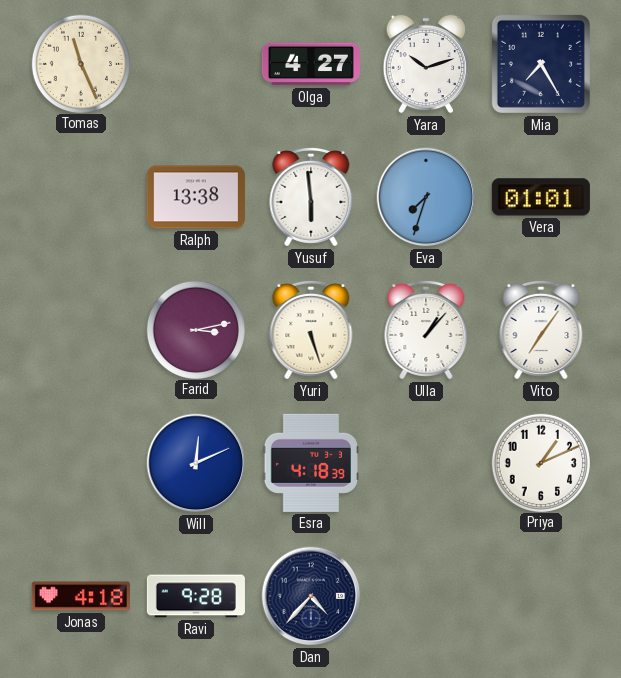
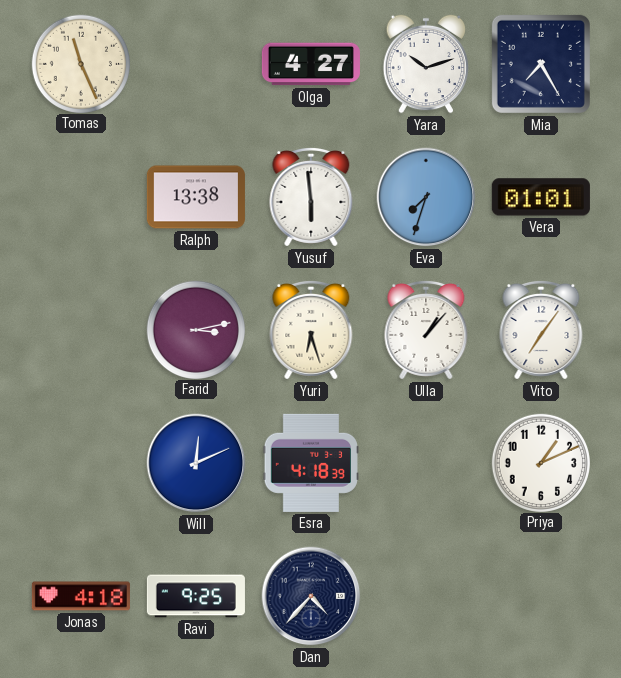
Yuri: 5:27 -> 6:27 (311, 330)
Ravi: 9:28 -> 9:25 (196, 596)
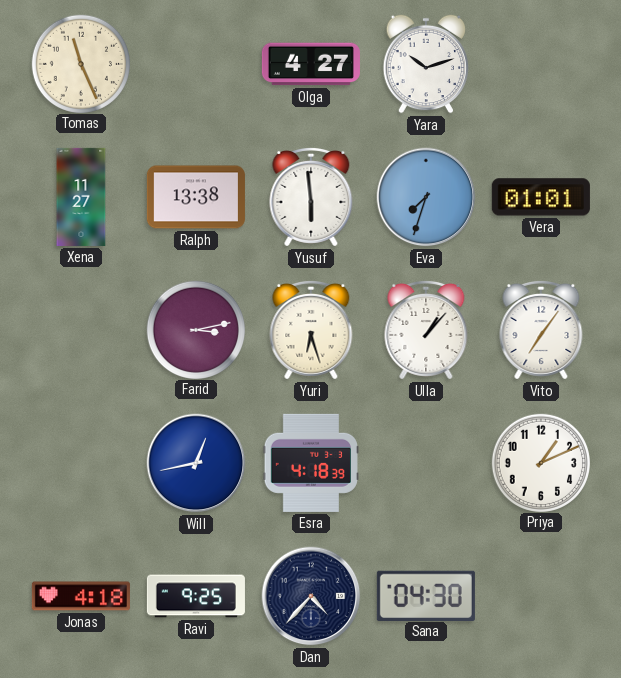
Mia: 7:25 -> none (541, 64)
Xena: none -> 11:27 (81, 197)
Will: 12:11 -> 12:43 (196, 463)
Sana: none -> 04:30 (426, 595)
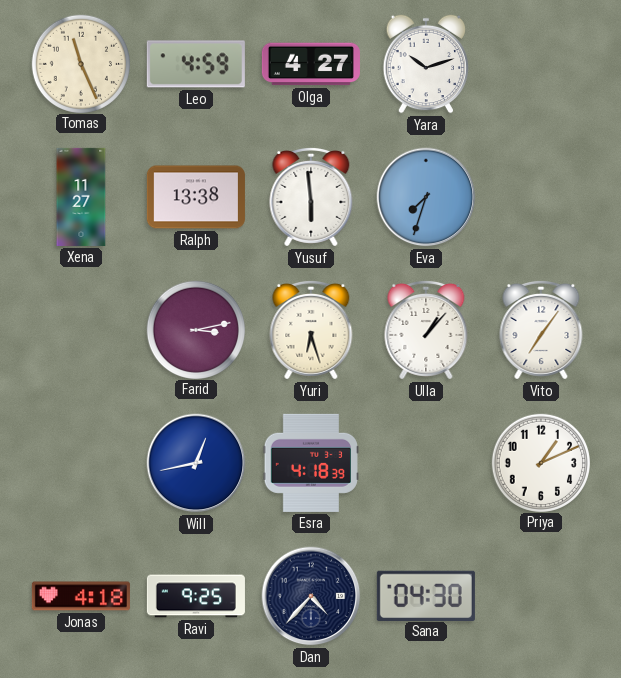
Leo: none -> 4:59 (196, 64)
Vera: 01:01 -> none (541, 197)
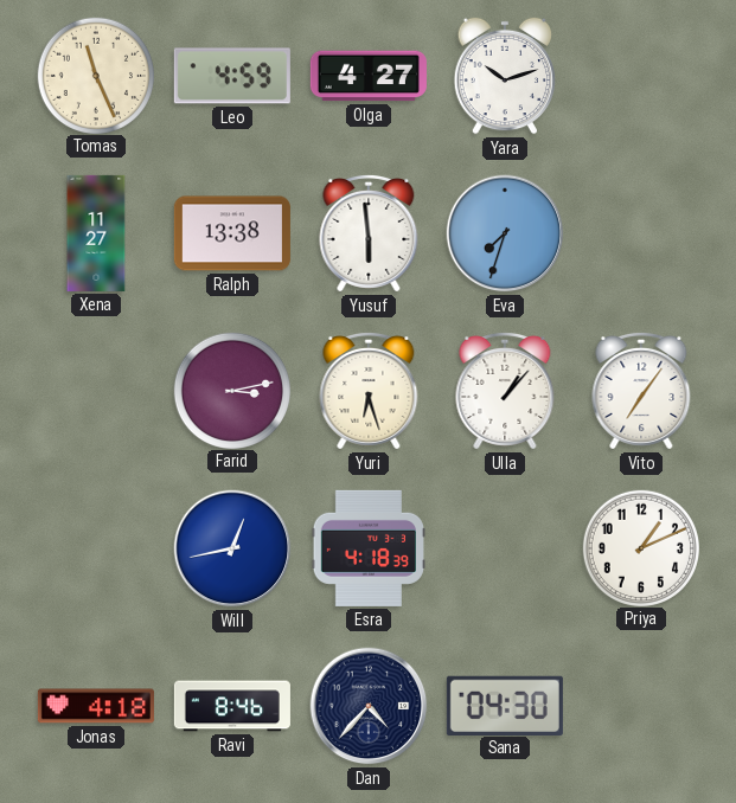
Ravi: 9:25 -> 8:46 (232, 706)
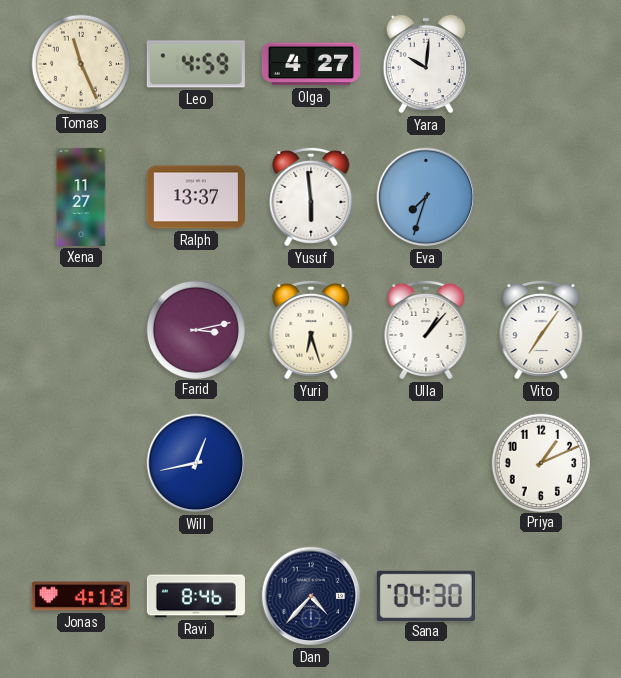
Yara: 10:12 -> 10:01 (426, 64)
Ralph: 13:38 -> 13:37 (196, 197)
Esra: 4:18 -> none (369, 548)
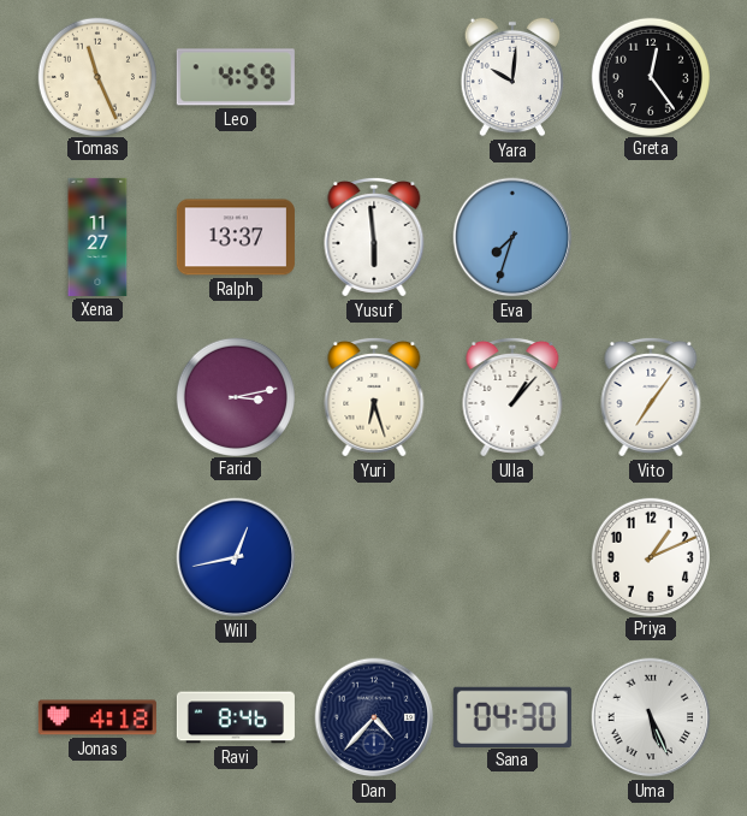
Olga: 4:27 -> none (311, 64)
Greta: none -> 12:24 (650, 76)
Uma: none -> 5:26 (651, 717)
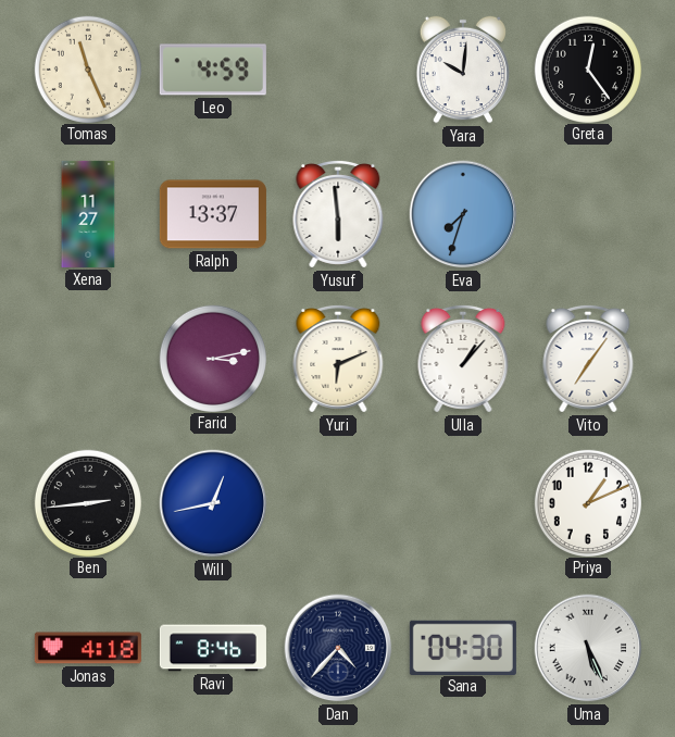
Yuri: 6:27 -> 6:11 (338, 359)
Ben: none -> 2:44 (87, 502)
